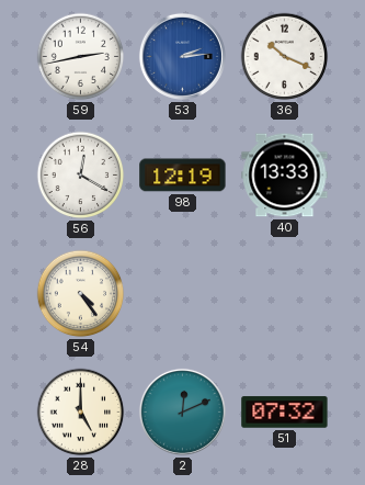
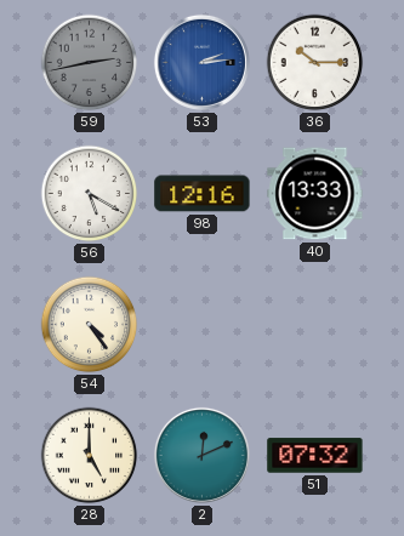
59 dial: white -> grey (90, 63)
36: 10:19 -> 10:15 (315, 63)
56: 12:20 -> 5:20 (90, 194)
98: 12:19 -> 12:16 (203, 194)
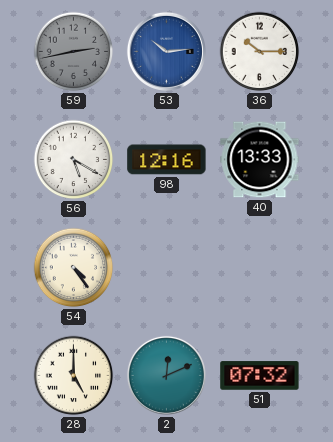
53: 2:14 -> 10:14 (166, 51)
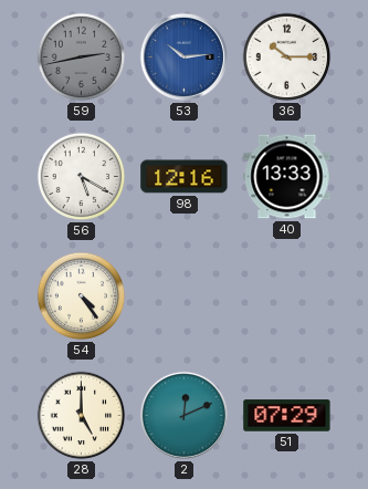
51: 07:32 -> 07:29 (287, 416)
